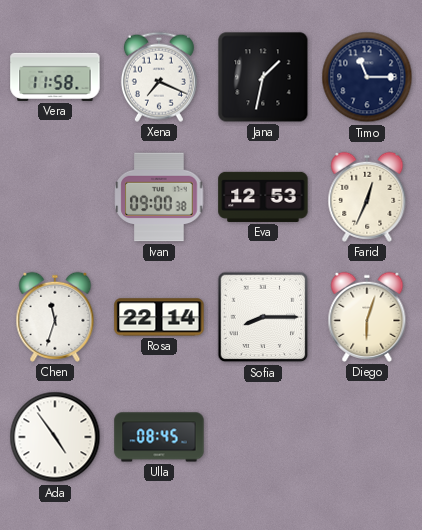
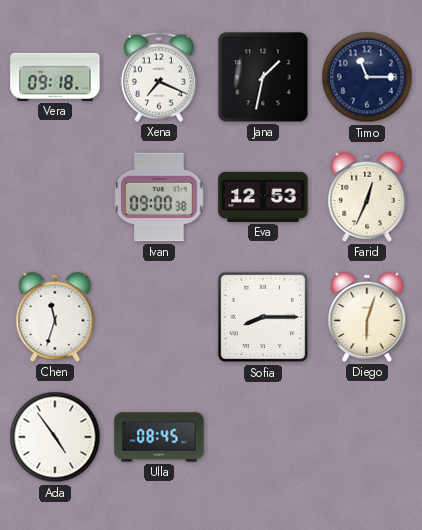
Vera: 11:58 -> 09:18 (55, 77)
Rosa: 22:14 -> none (159, 317)
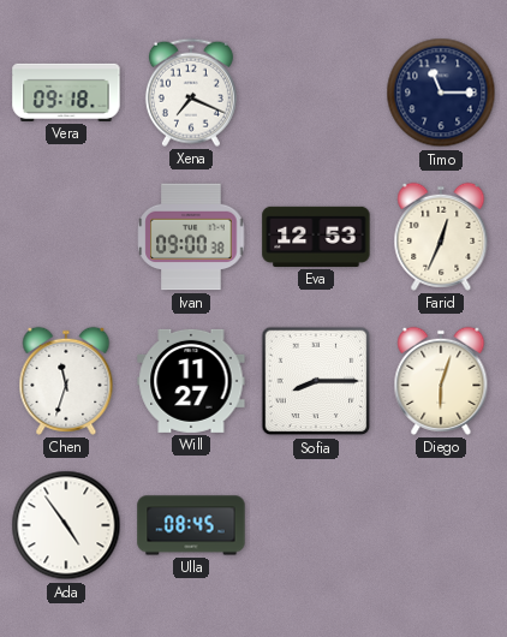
Jana: 1:32 -> none (263, 77)
Will: none -> 11:27 (191, 381)
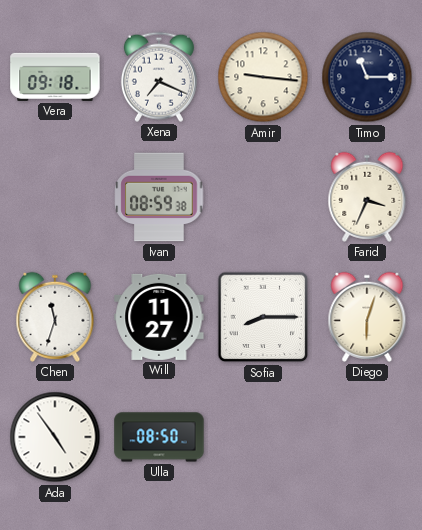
Amir: none -> 9:16 (263, 77)
Ivan: 09:00 -> 08:59 (159, 197)
Eva: 12:53 -> none (316, 237)
Farid: 12:34 -> 3:34 (367, 197)
Ulla: 08:45 -> 08:50 (159, 437)
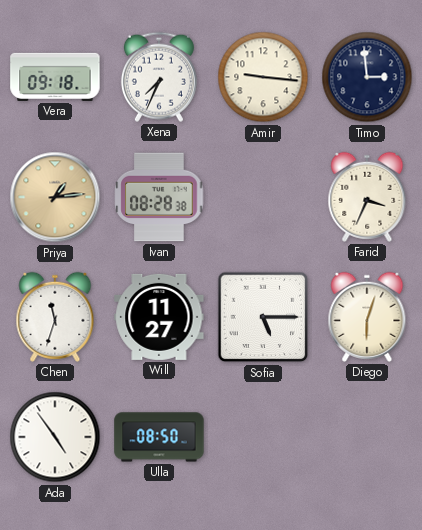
Xena: 7:19 -> 7:34 (159, 77)
Timo: 11:15 -> 2:59 (367, 77)
Priya: none -> 1:14 (55, 197)
Ivan: 08:59 -> 08:28 (159, 197)
Sofia: 8:15 -> 5:15 (263, 317)
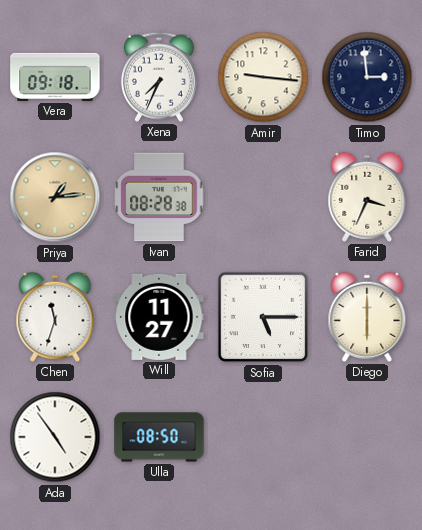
Diego: 6:03 -> 6:00 (367, 317)
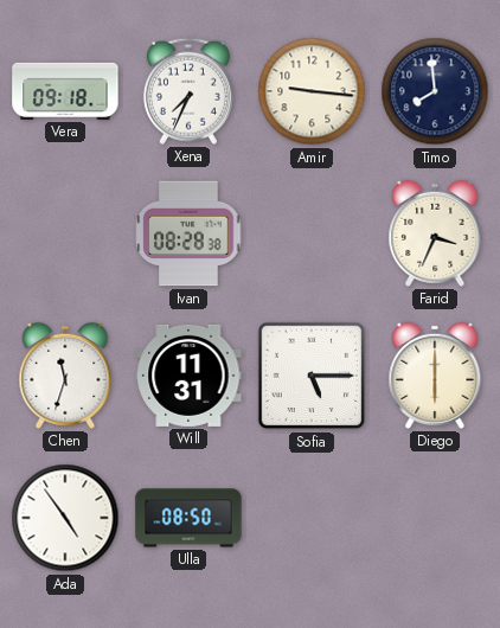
Timo: 2:59 -> 7:59 (435, 91)
Priya: 1:14 -> none (55, 197)
Will: 11:27 -> 11:31 (188, 376)
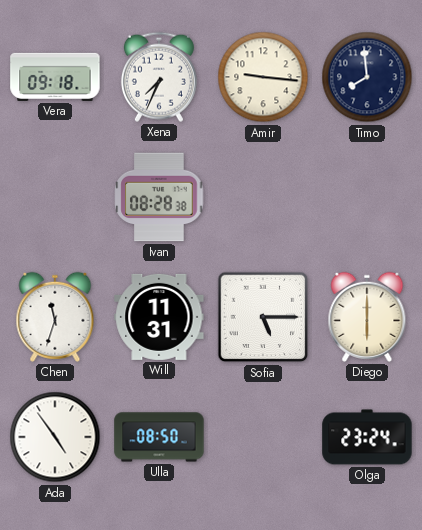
Farid: 3:34 -> none (435, 233)
Olga: none -> 23:24 (367, 437)
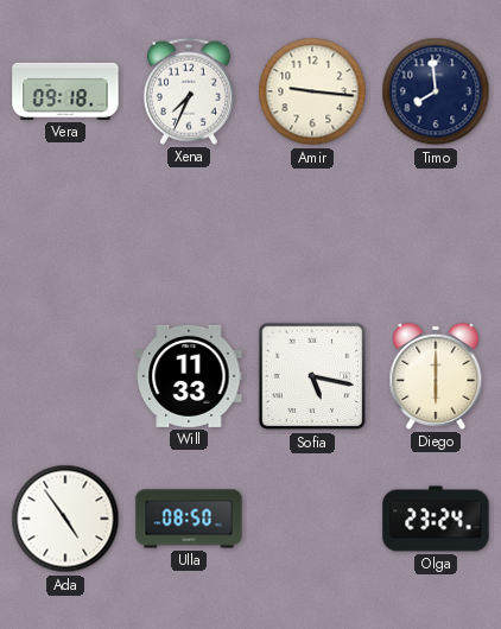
Ivan: 08:28 -> none (159, 197)
Chen: 11:33 -> none (55, 317)
Will: 11:31 -> 11:33 (189, 376)
Sofia: 5:15 -> 5:17 (312, 376)
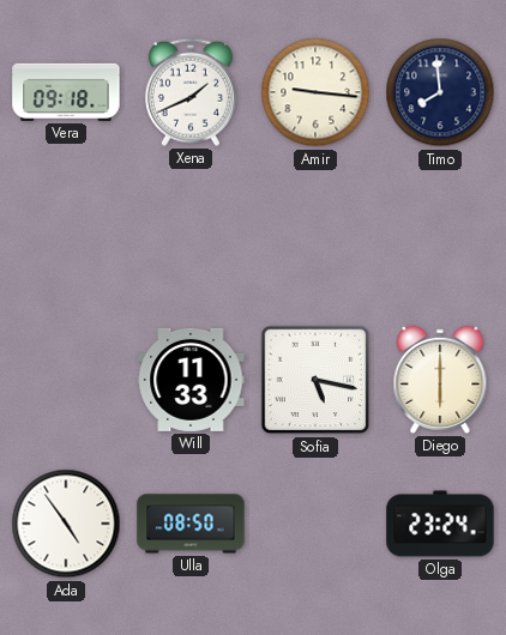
Xena: 7:34 -> 1:41 (191, 92)
